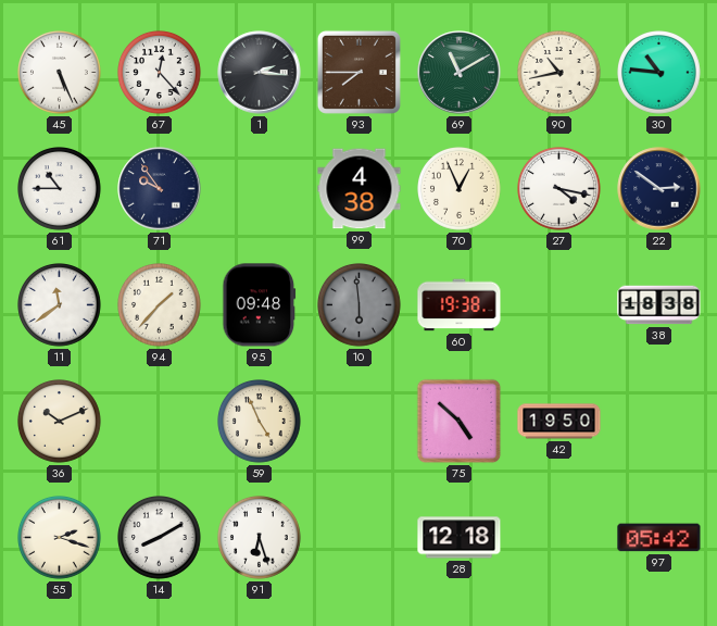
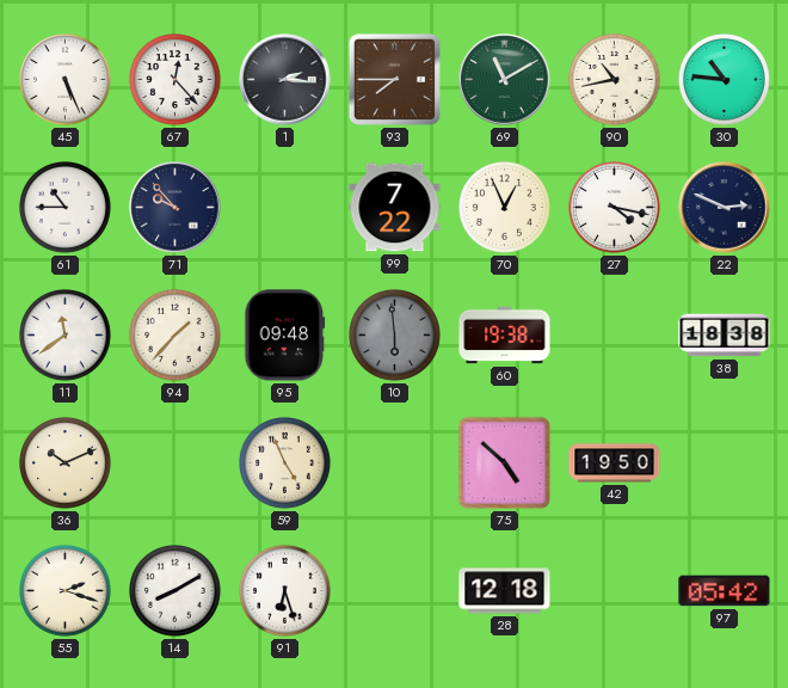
71: 9:54 -> 9:53 (176, 208)
99: 4:38 -> 7:22 (395, 208)
22: 2:51 -> 2:49 (725, 208)
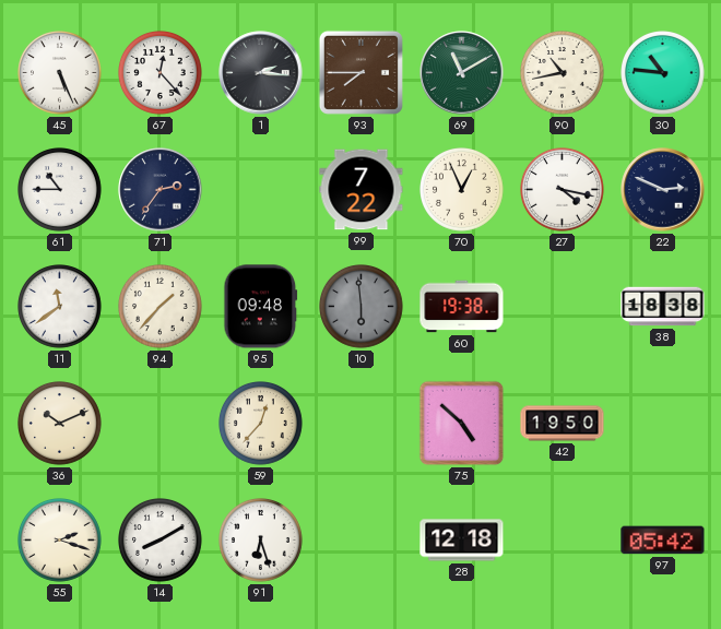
71: 9:53 -> 2:36 (161, 190)
59: 4:56 -> 12:37 (261, 424)
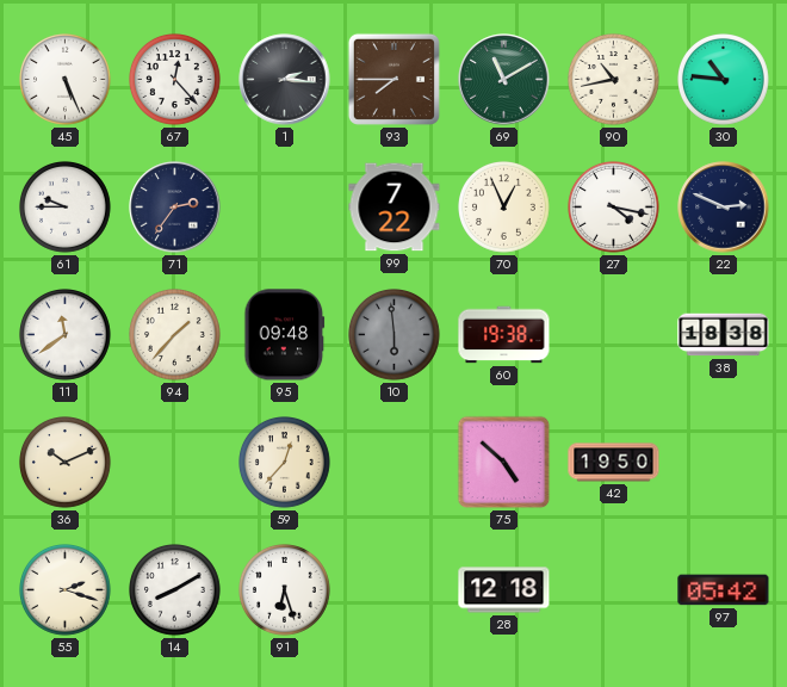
61: 10:45 -> 9:45 (66, 208)
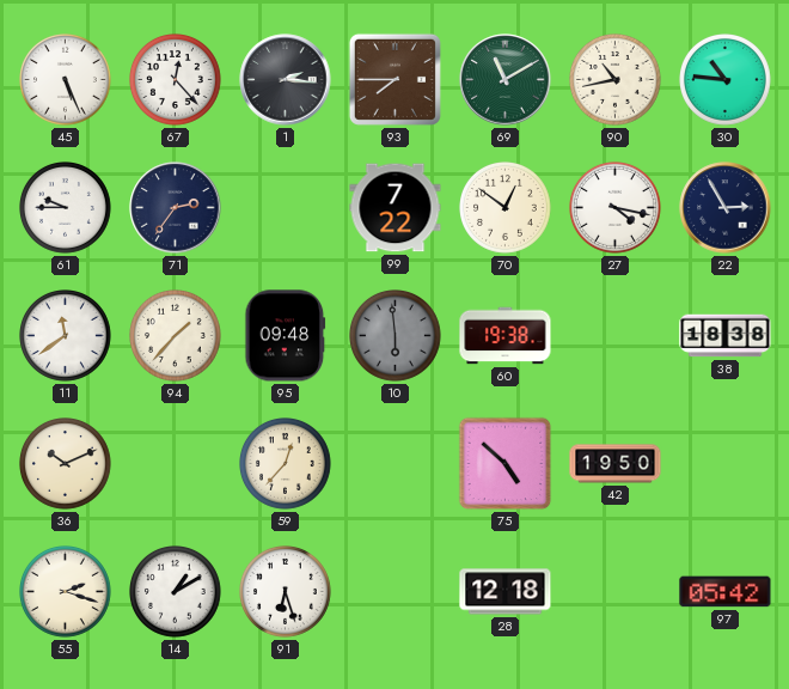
70: 12:56 -> 12:51 (506, 208)
22: 2:49 -> 2:55 (726, 208)
14: 8:10 -> 1:10 (176, 592)
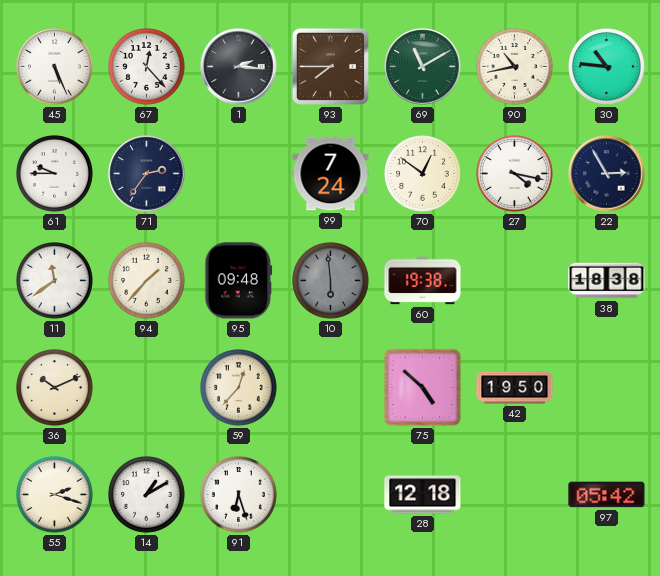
99: 7:22 -> 7:24 (331, 174)
